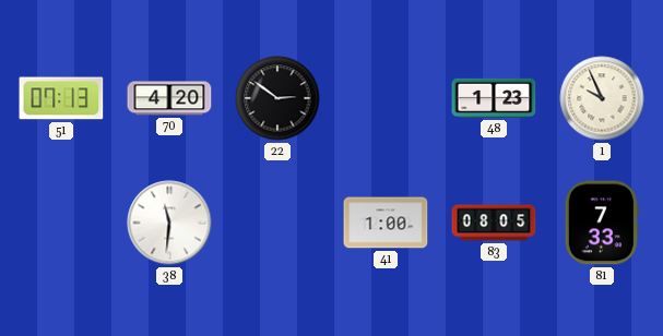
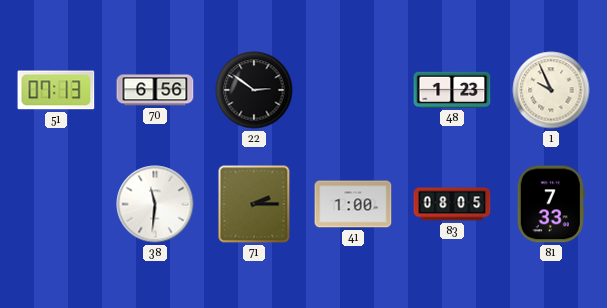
70: 4:20 -> 6:56 (155, 90)
71: none -> 2:15 (254, 204)
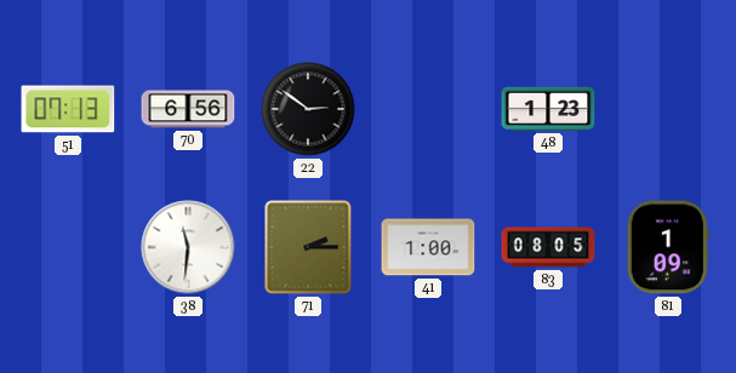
1: 9:56 -> none (551, 90)
81: 7:33 -> 1:09 (668, 247)
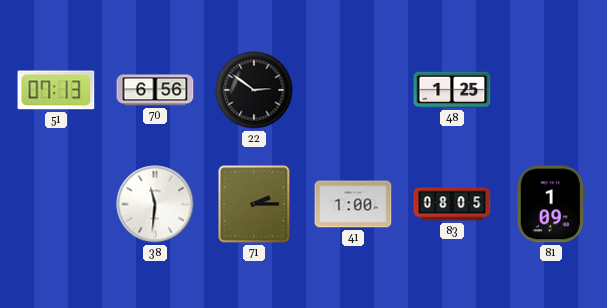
48: 1:23 -> 1:25 (452, 90)
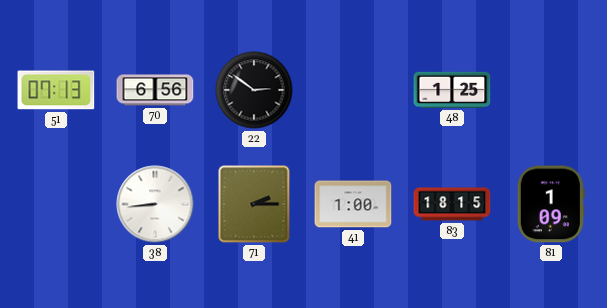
38: 11:31 -> 8:44 (155, 204)
83: 08:05 -> 18:15 (452, 204)
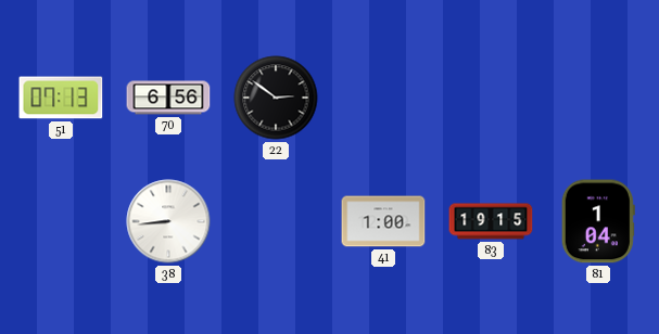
48: 1:25 -> none (452, 90)
71: 2:15 -> none (254, 204)
83: 18:15 -> 19:15 (491, 221)
81: 1:09 -> 1:04 (598, 221)
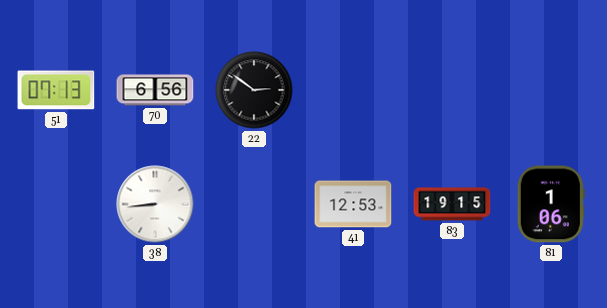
41: 1:00 -> 12:53 (353, 204)
81: 1:04 -> 1:06 (551, 204)
